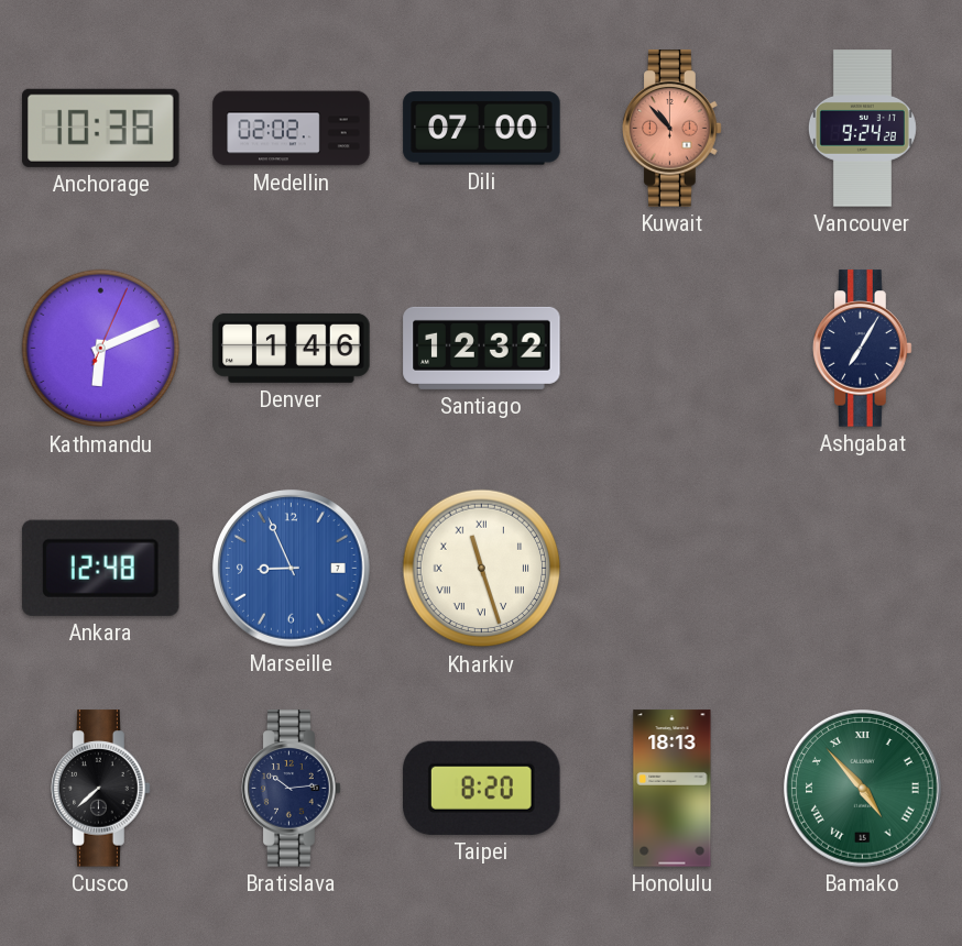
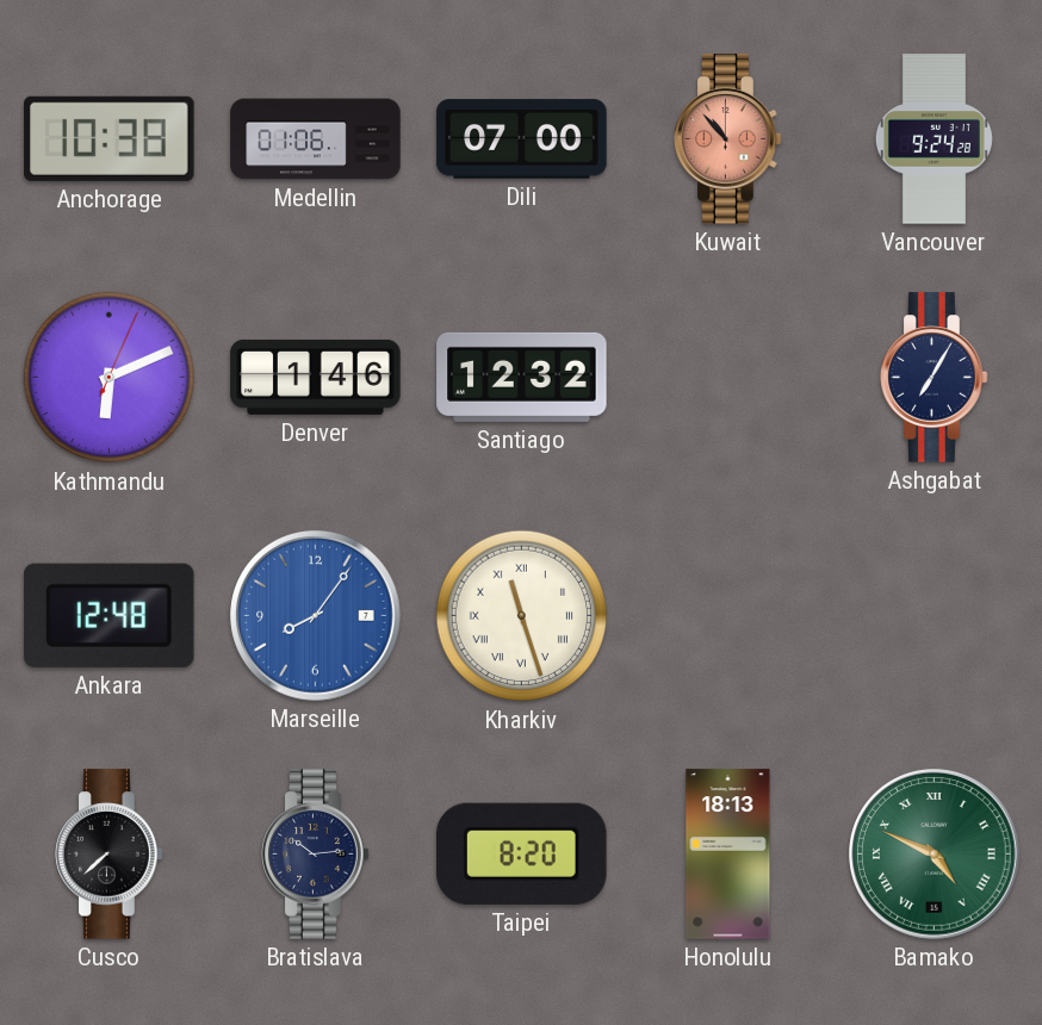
Medellin: 02:02 -> 01:06 (316, 139)
Marseille: 8:56 -> 8:06 (316, 616)
Bamako: 4:53 -> 4:49 (935, 855)
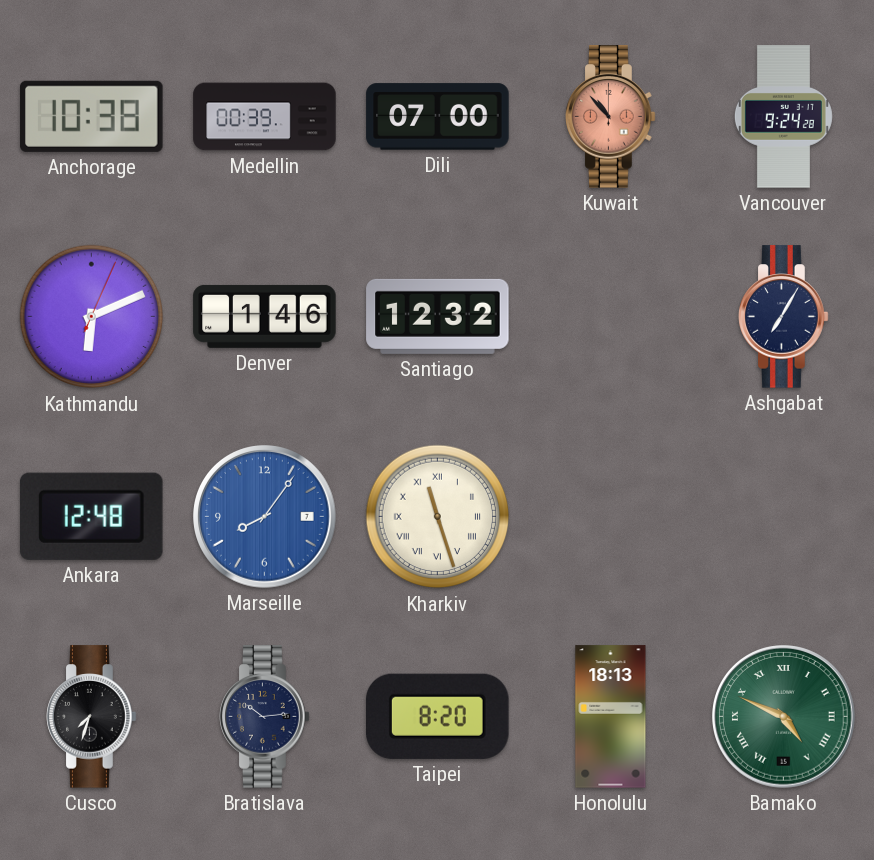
Medellin: 01:06 -> 00:39 (265, 117)
Cusco: 7:38 -> 7:33 (92, 717)
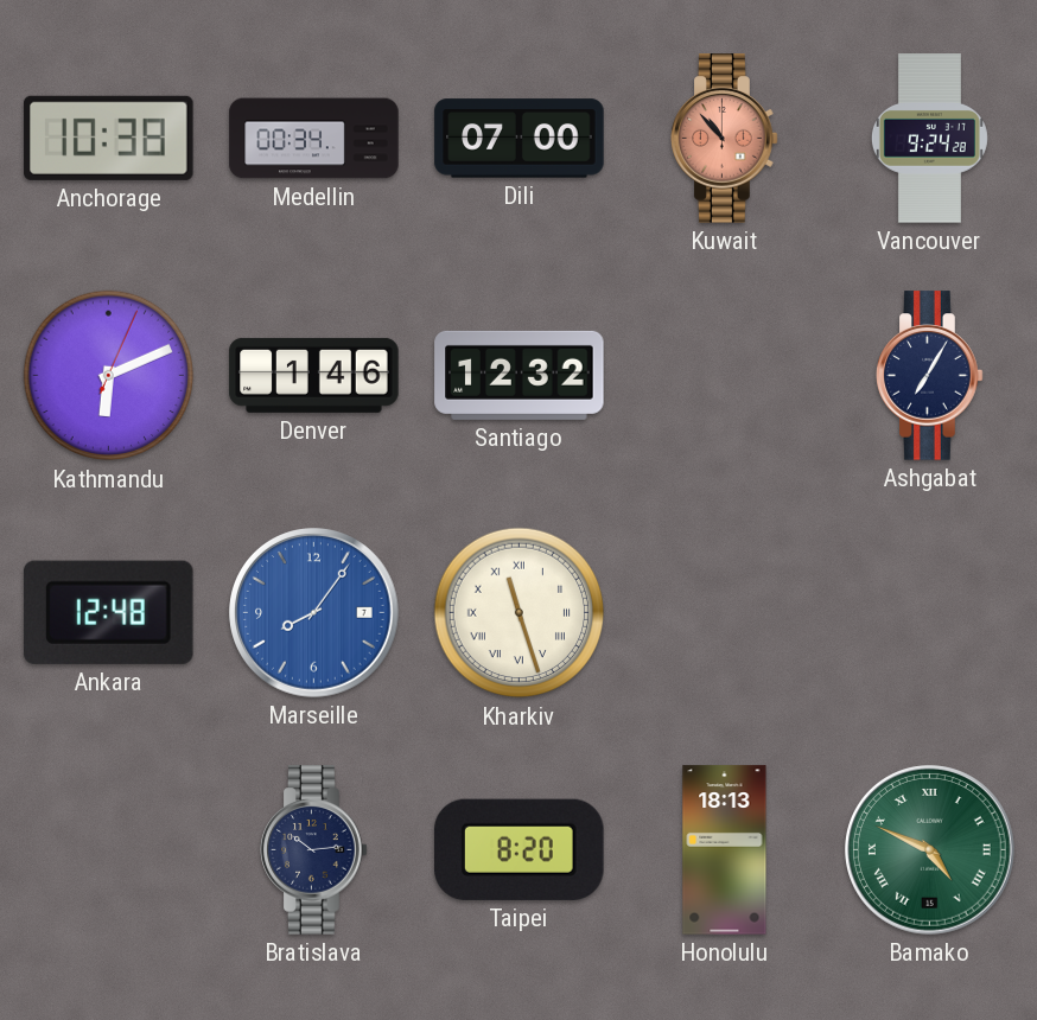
Medellin: 00:39 -> 00:34 (314, 139)
Cusco: 7:33 -> none (92, 717)
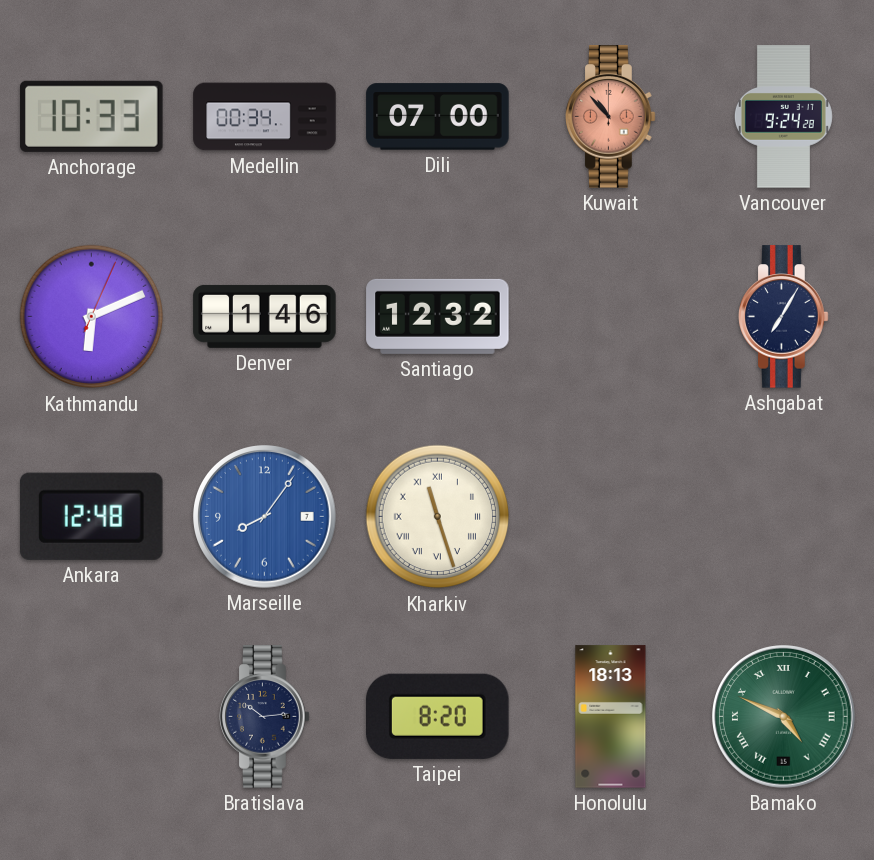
Anchorage: 10:38 -> 10:33 (92, 116)
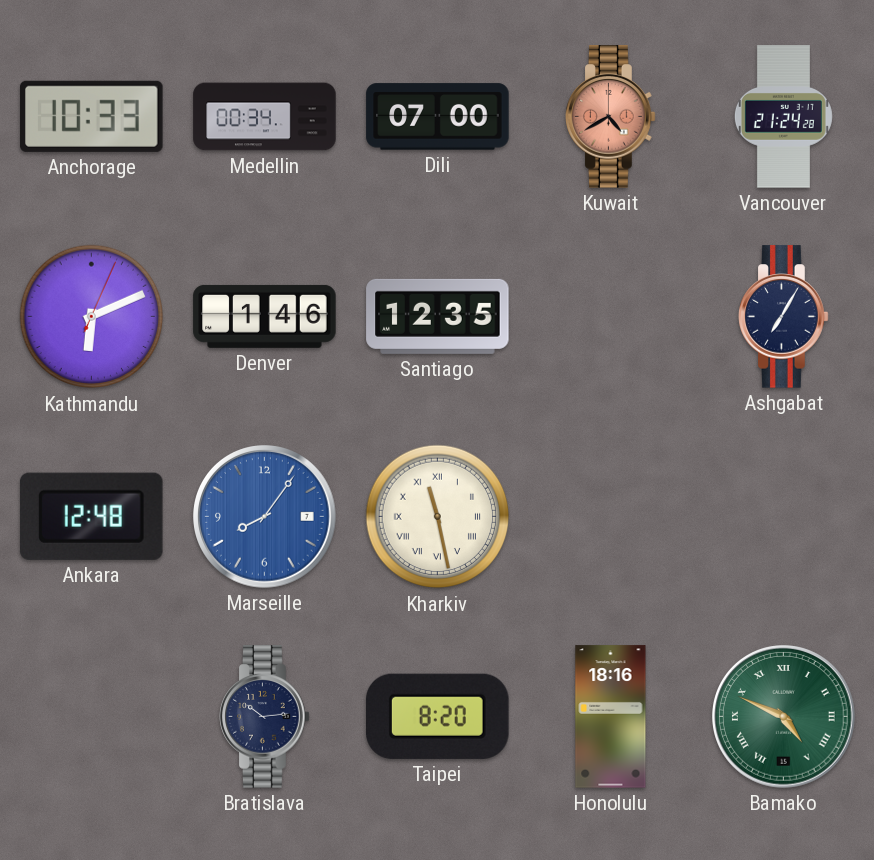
Kuwait: 10:53 -> 4:40 (611, 117)
Vancouver: 9:24 -> 21:24 (783, 117)
Santiago: 12:32 -> 12:35 (438, 316)
Kharkiv: 11:27 -> 11:28 (438, 517)
Honolulu: 18:13 -> 18:16 (611, 717)
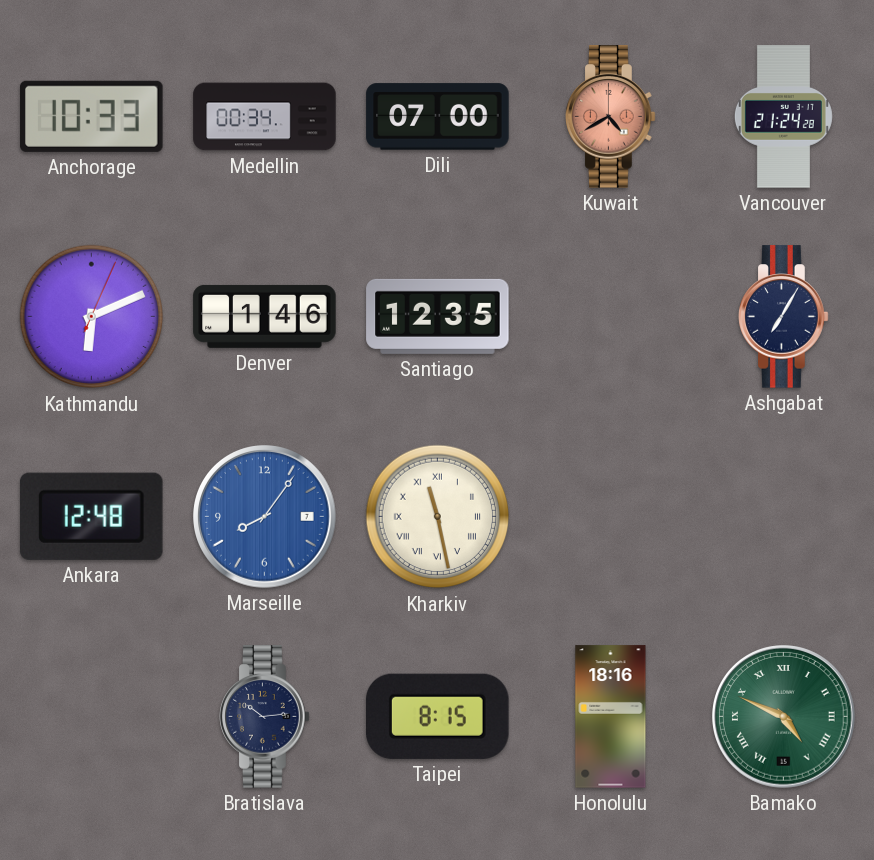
Taipei: 8:20 -> 8:15 (438, 716)
